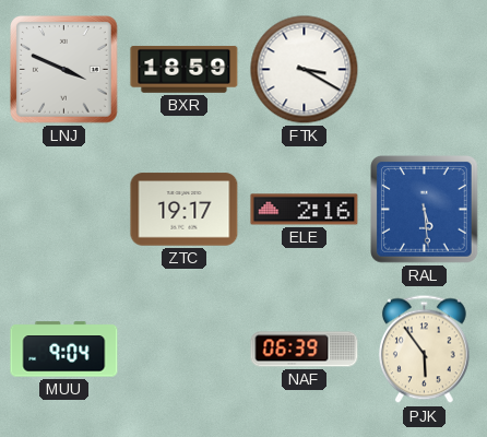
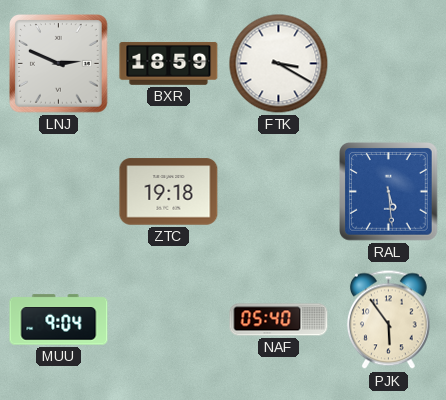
LNJ: 3:49 -> 2:49 (59, 64)
ZTC: 19:17 -> 19:18 (169, 192)
ELE: 2:16 -> none (305, 210)
NAF: 06:39 -> 05:40 (279, 320)
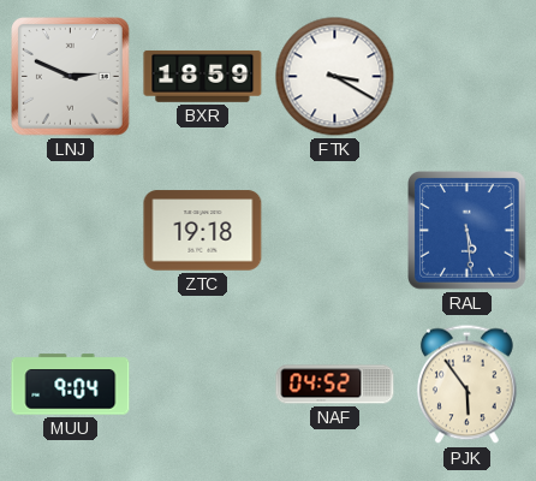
NAF: 05:40 -> 04:52 (335, 385)
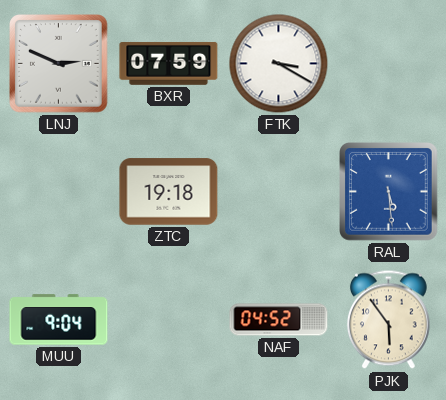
BXR: 18:59 -> 07:59 (169, 63)
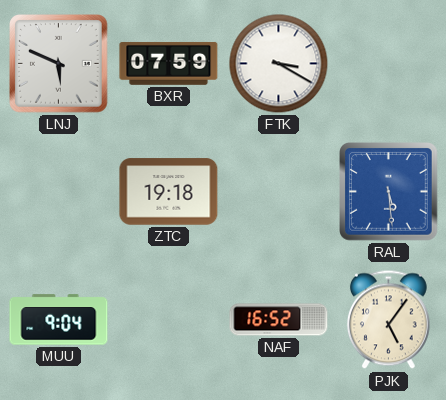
LNJ: 2:49 -> 5:49 (59, 64)
NAF: 04:52 -> 16:52 (279, 320)
PJK: 5:54 -> 5:06 (388, 320)
